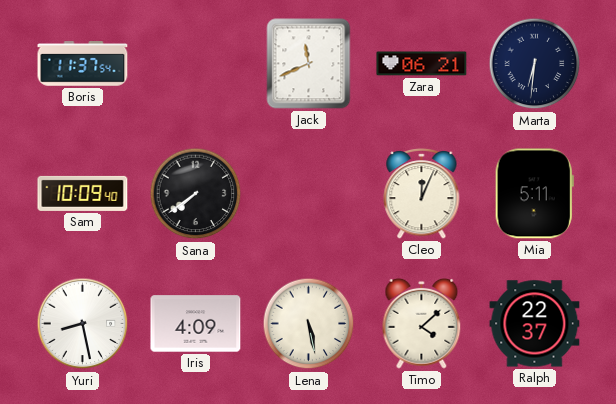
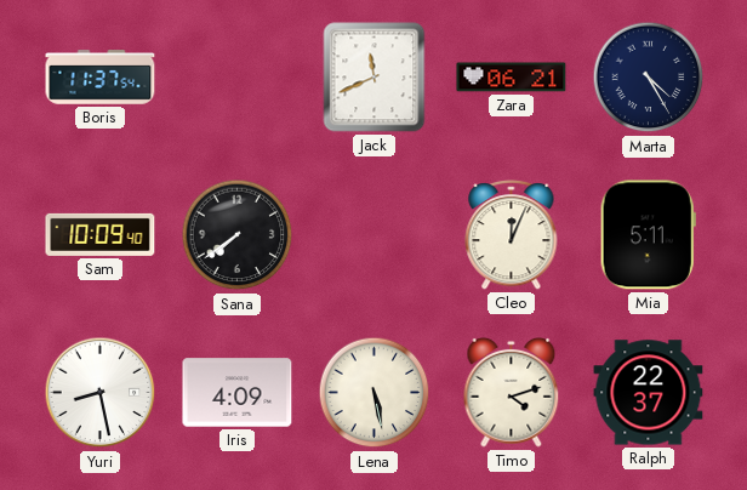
Marta: 6:31 -> 4:25 (649, 78)
Timo: 4:08 -> 4:12 (512, 392)
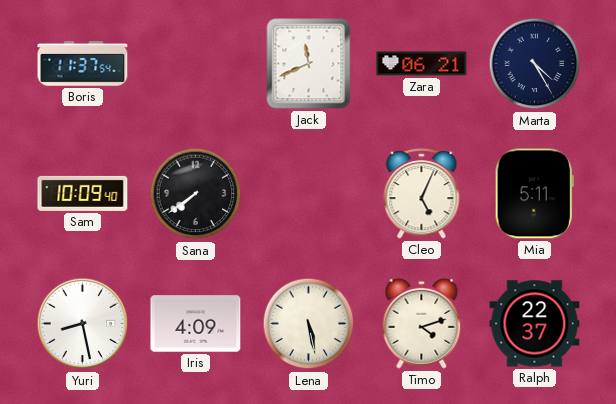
Cleo: 12:04 -> 5:04 (422, 194)
